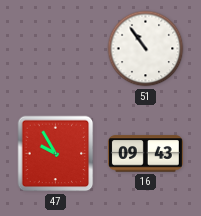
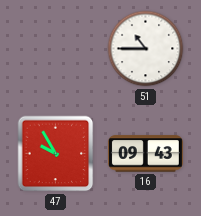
51: 10:54 -> 10:45 (146, 49)
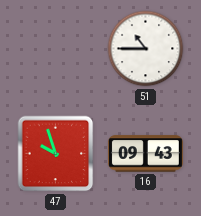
47: 9:55 -> 9:57 (56, 154)
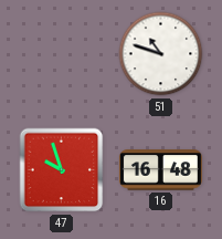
51: 10:45 -> 10:48 (161, 54)
16: 09:43 -> 16:48 (160, 170)
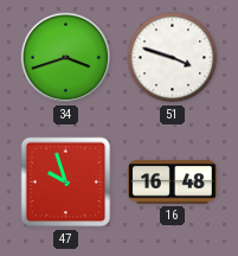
34: none -> 3:42 (66, 58)
51: 10:48 -> 3:48 (173, 58)
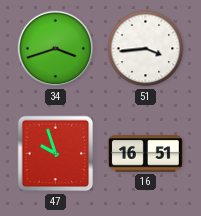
51: 3:48 -> 3:44 (146, 49)
16: 16:48 -> 16:51 (145, 154)
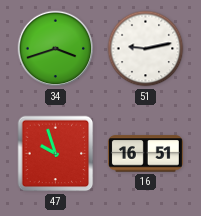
51: 3:44 -> 9:13 (146, 49)
